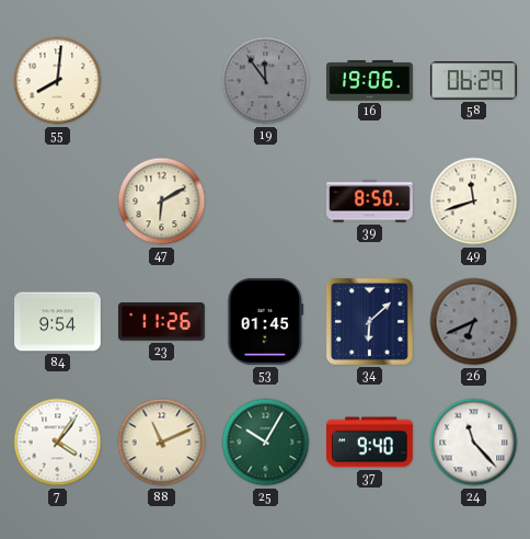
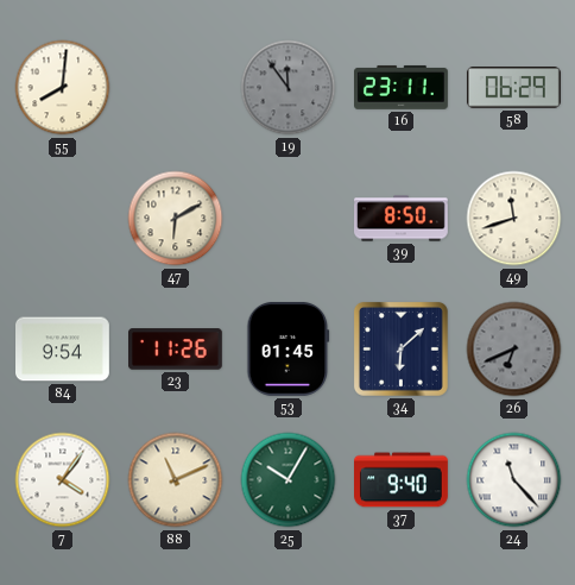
16: 19:06 -> 23:11 (402, 87)
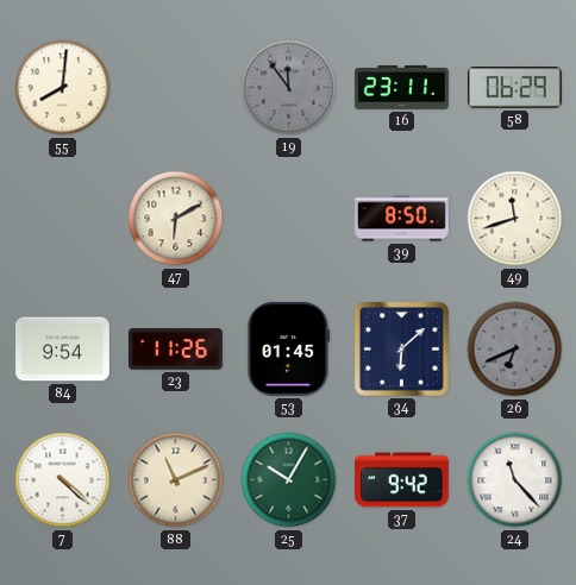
7: 4:06 -> 4:22 (63, 480)
37: 9:40 -> 9:42 (402, 480)
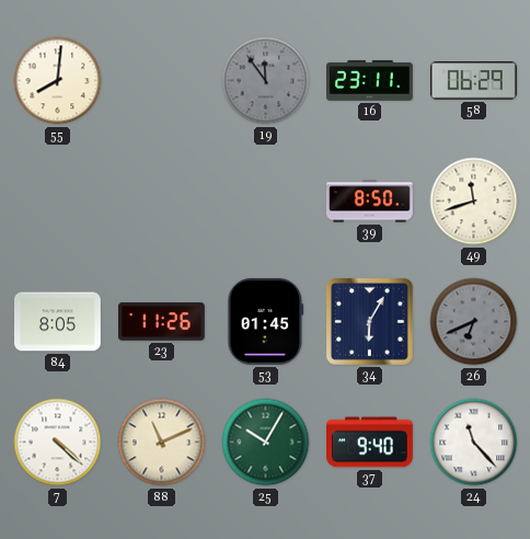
47: 6:10 -> none (176, 219)
84: 9:54 -> 8:05 (58, 322)
34: 6:08 -> 6:05 (369, 321)
37: 9:42 -> 9:40 (370, 443)
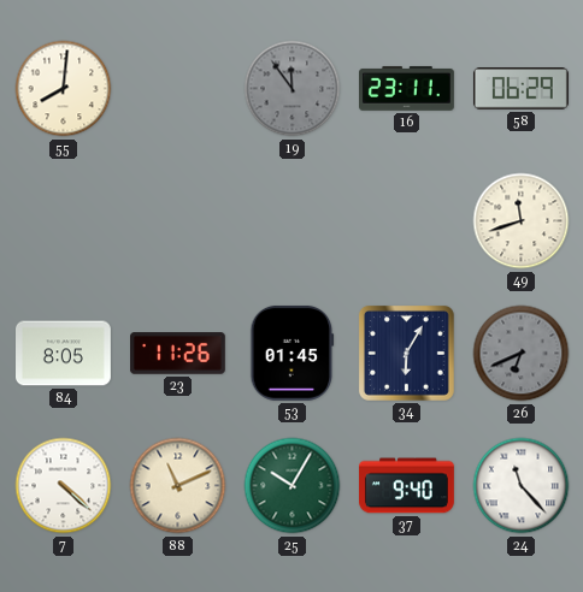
39: 8:50 -> none (370, 202)
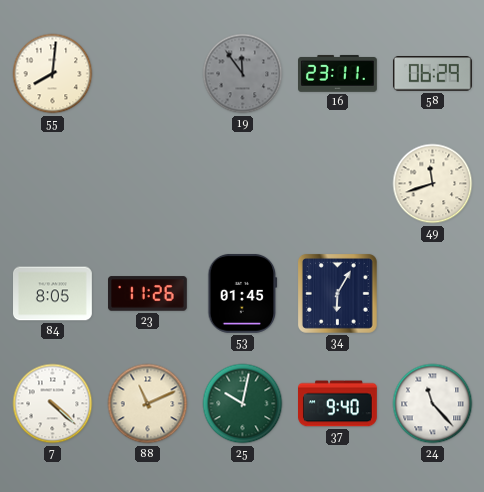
26: 6:41 -> none (522, 354)
25: 10:05 -> 10:02 (243, 404)
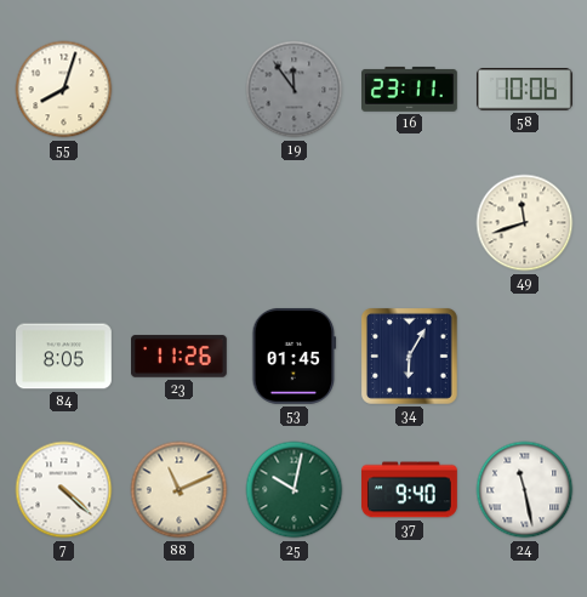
55: 8:01 -> 8:03 (64, 90)
58: 06:29 -> 10:06 (524, 90)
24: 11:23 -> 11:28 (525, 490)
